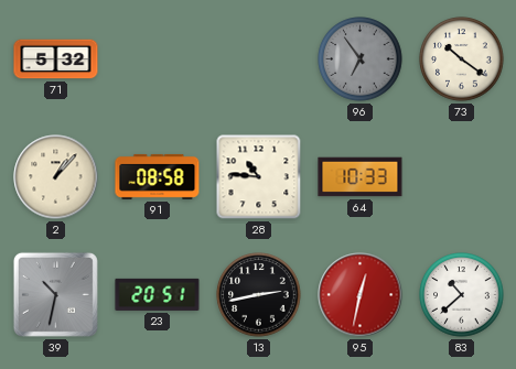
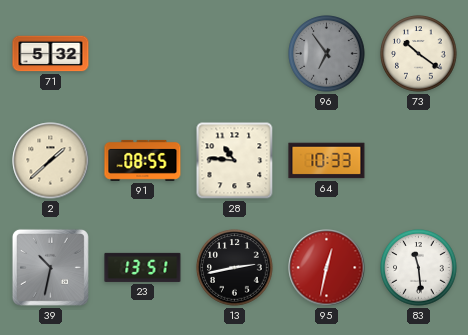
2: 1:07 -> 1:38 (51, 161)
91: 08:58 -> 08:55 (143, 160)
23: 20:51 -> 13:51 (143, 267)
83: 10:38 -> 11:29 (419, 268)
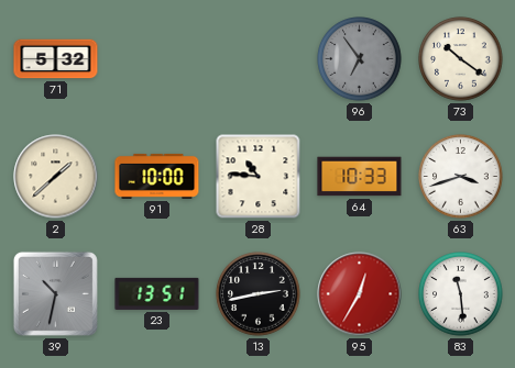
91: 08:55 -> 10:00 (157, 176)
63: none -> 3:42 (461, 177)
95: 12:32 -> 12:35 (360, 294)
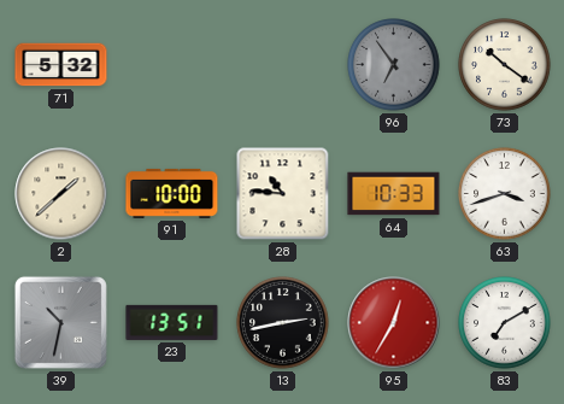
83: 11:29 -> 7:10 (505, 323)
